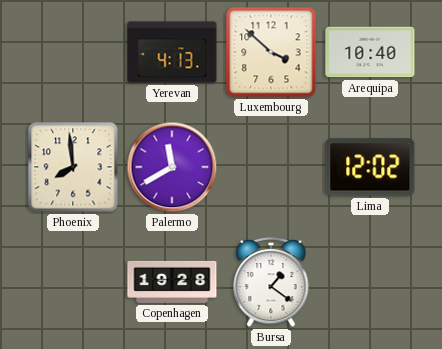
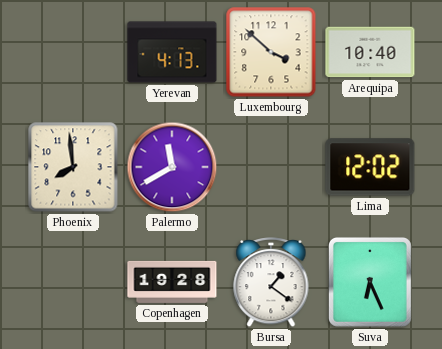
Suva: none -> 6:26 (370, 282)
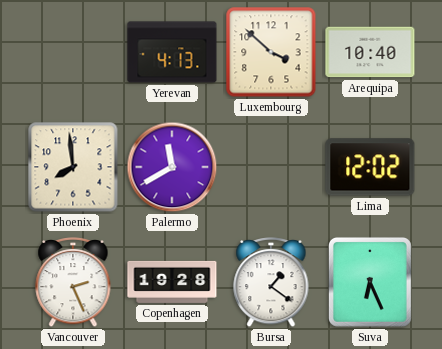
Vancouver: none -> 2:26 (73, 282)
